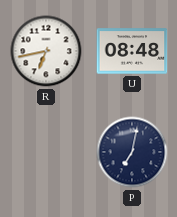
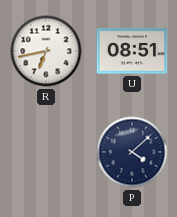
U: 08:48 -> 08:51 (132, 51)
P: 7:02 -> 4:08 (132, 152)
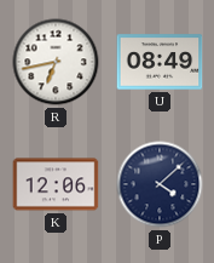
U: 08:51 -> 08:49 (160, 62)
K: none -> 12:06 (56, 184)
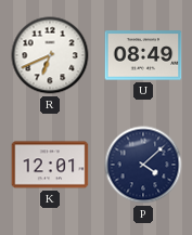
R: 6:43 -> 6:41 (50, 55)
K: 12:06 -> 12:01 (50, 165)
